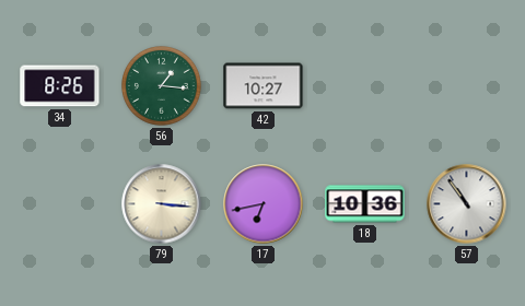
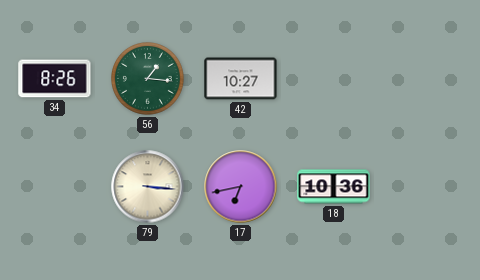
57: 10:54 -> none (467, 204)
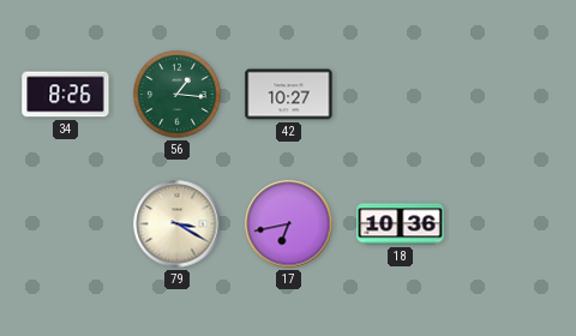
79: 3:16 -> 3:20 (178, 224)
